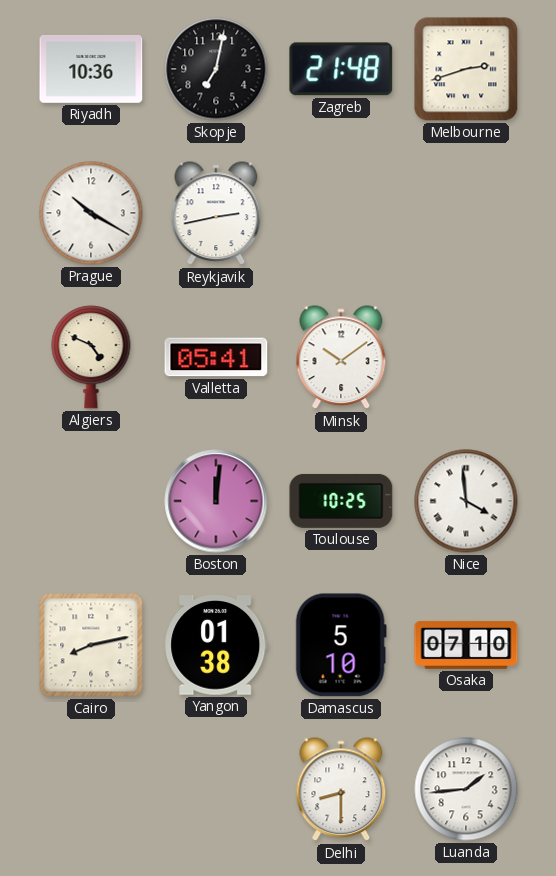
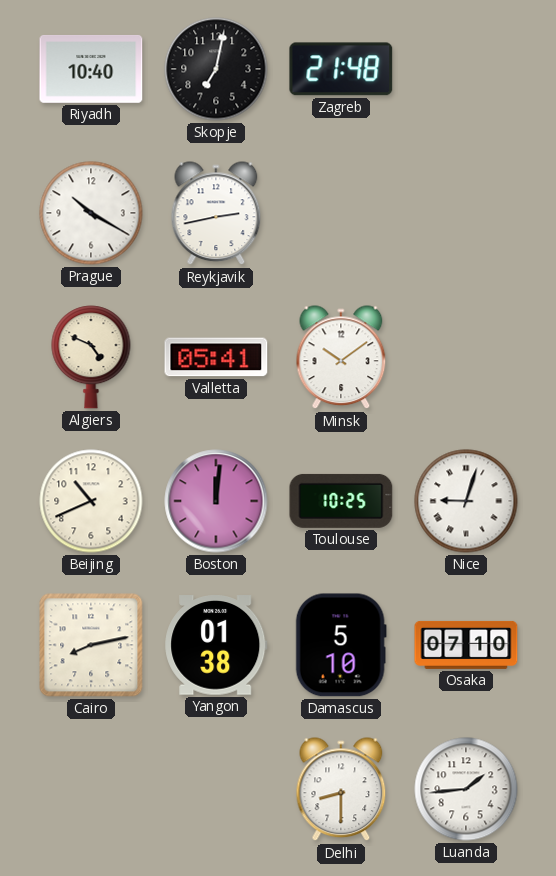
Riyadh: 10:36 -> 10:40 (91, 69)
Melbourne: 2:42 -> none (466, 69)
Beijing: none -> 10:41 (91, 501)
Nice: 3:59 -> 9:03 (466, 501)
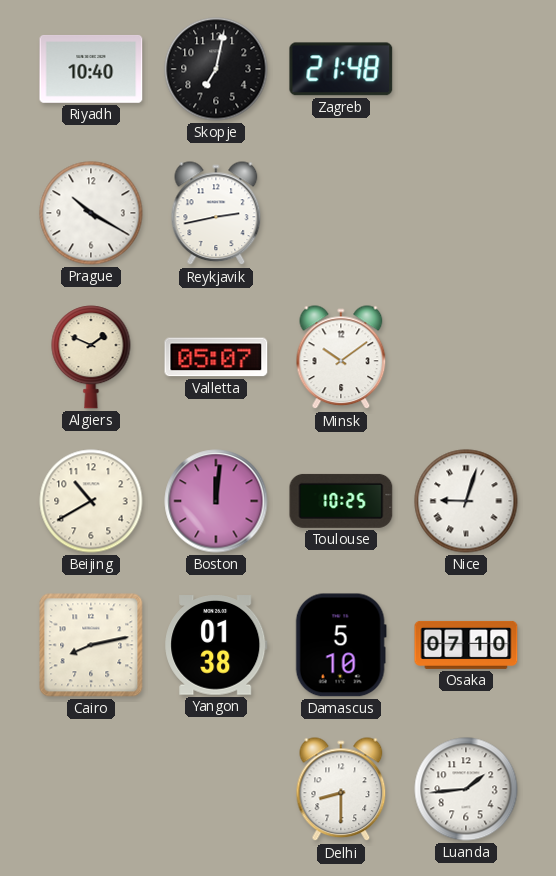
Algiers: 4:49 -> 1:49 (91, 357)
Valletta: 05:41 -> 05:07 (216, 357)
Beijing: 10:41 -> 10:40 (91, 501)
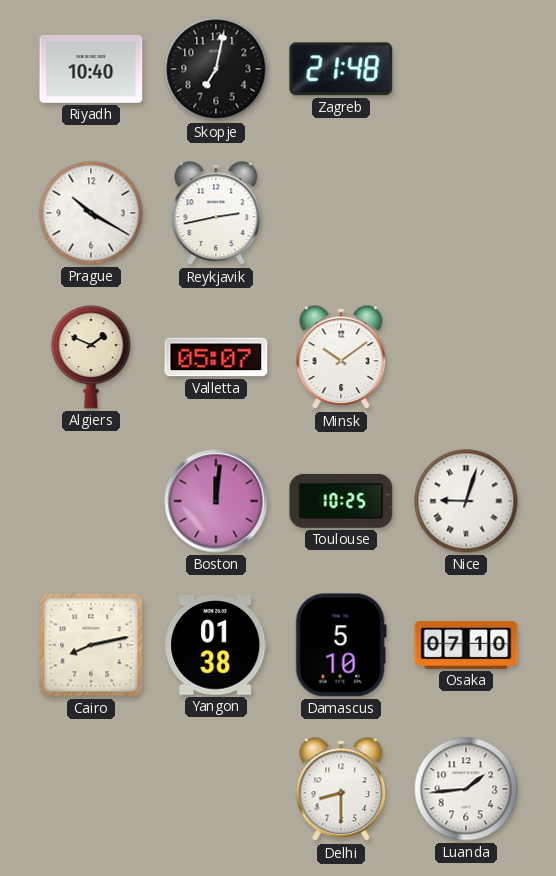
Beijing: 10:40 -> none (91, 501)
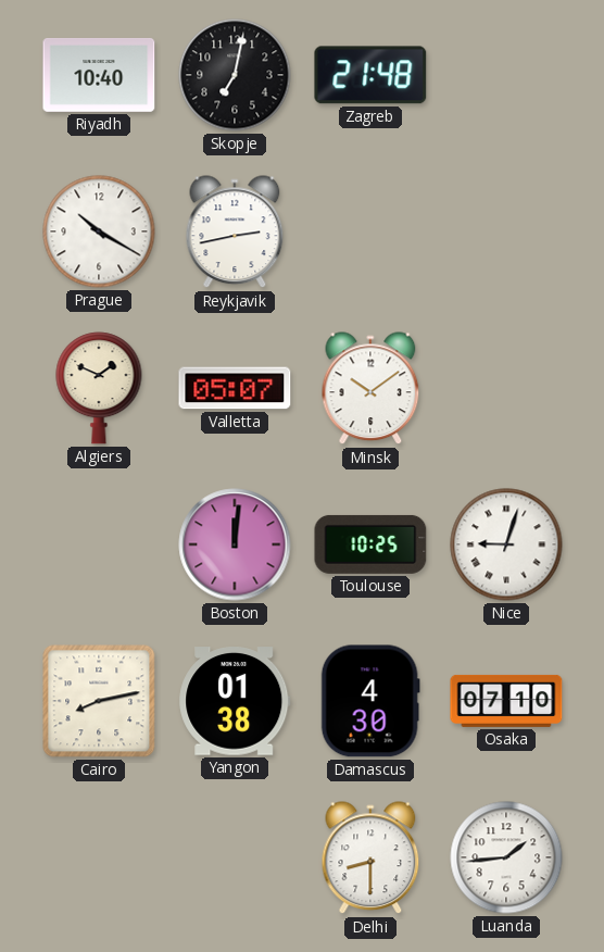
Damascus: 5:10 -> 4:30 (370, 701)
